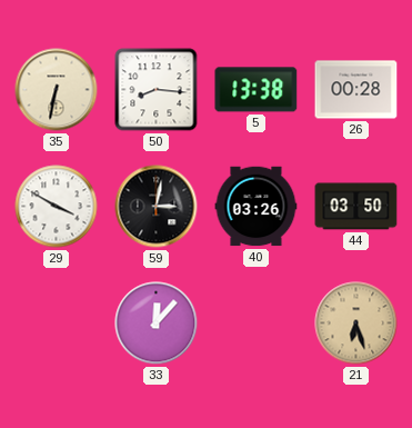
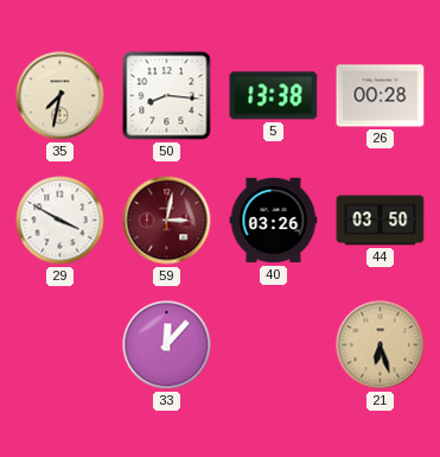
35: 6:32 -> 7:32 (60, 96)
59 dial: black -> burgundy (167, 221)
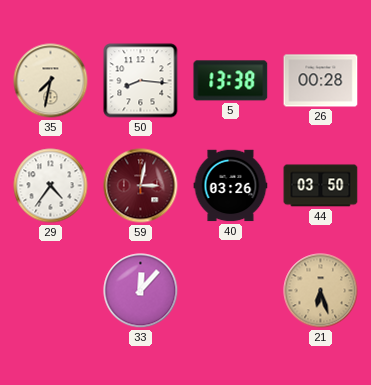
29: 3:50 -> 4:36 (51, 186)
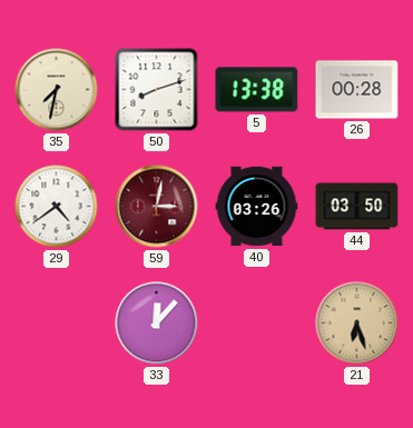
50: 8:16 -> 8:12 (157, 90)
29: 4:36 -> 4:39 (57, 207)
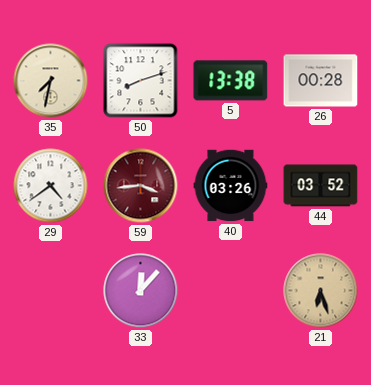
59: 3:02 -> 3:44 (141, 186)
44: 03:50 -> 03:52 (321, 186)
